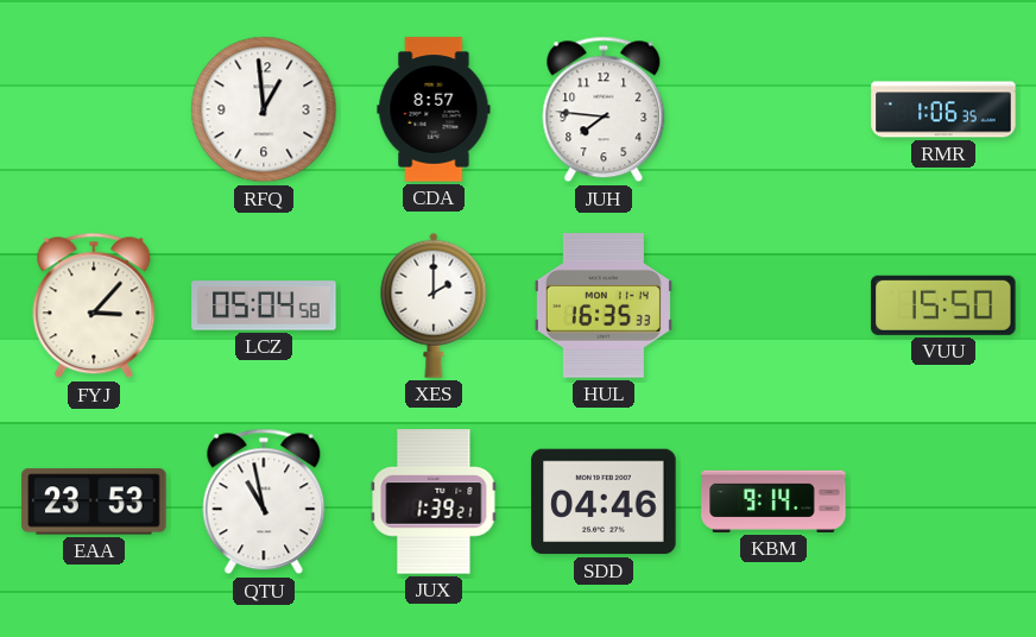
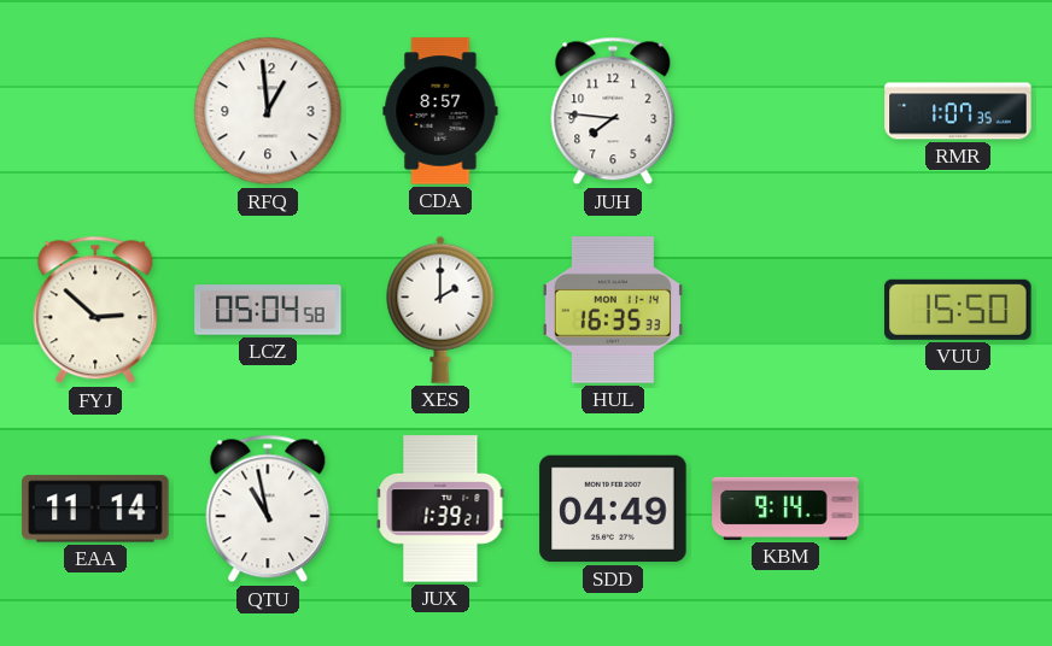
RMR: 1:06 -> 1:07 (958, 111)
FYJ: 3:07 -> 2:52 (95, 310)
EAA: 23:53 -> 11:14 (95, 509)
SDD: 04:46 -> 04:49 (613, 509)
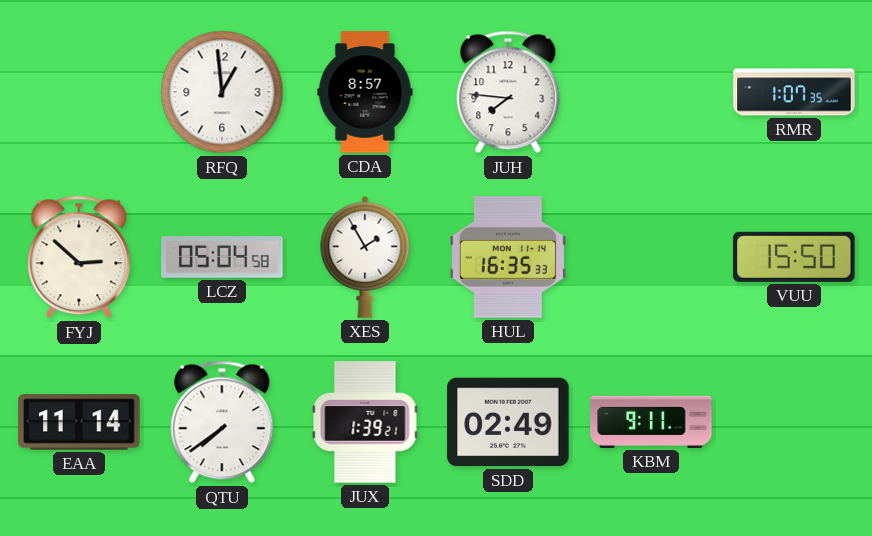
XES: 2:00 -> 1:55 (365, 257)
QTU: 10:58 -> 7:39 (222, 422)
SDD: 04:49 -> 02:49 (508, 422)
KBM: 9:14 -> 9:11 (651, 422)
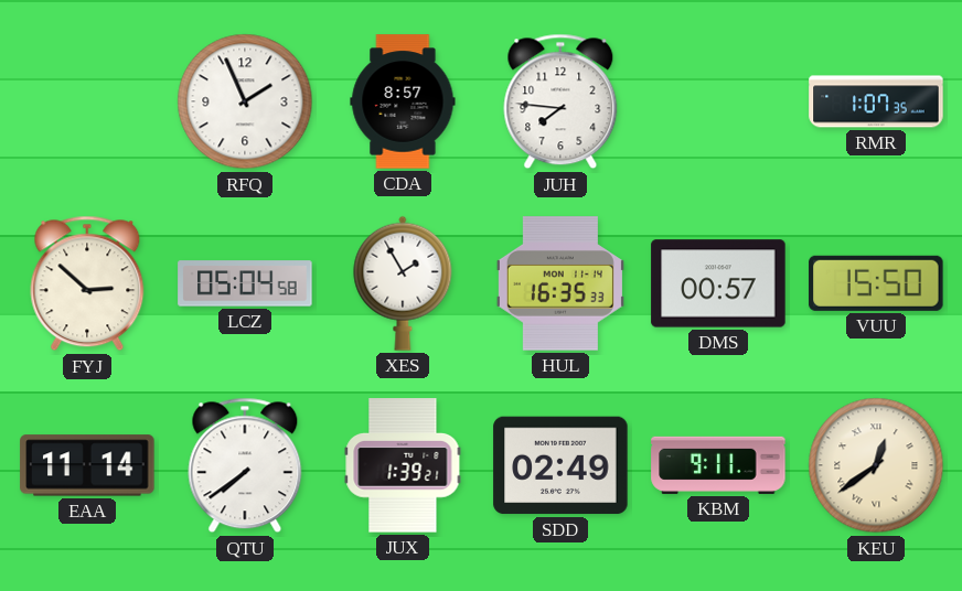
RFQ: 12:59 -> 1:56 (245, 101)
DMS: none -> 00:57 (718, 283)
KEU: none -> 12:39 (876, 465)
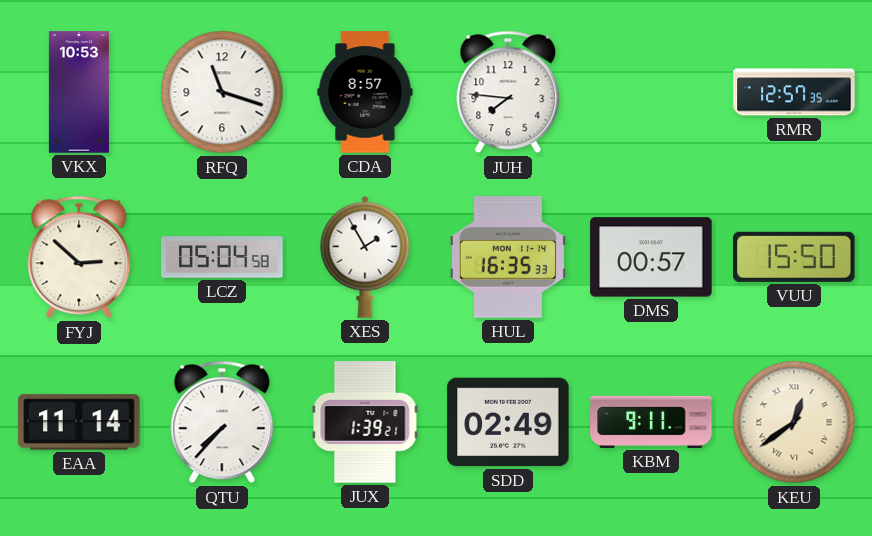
VKX: none -> 10:53 (79, 92)
RFQ: 1:56 -> 11:18 (222, 92)
RMR: 1:07 -> 12:57 (794, 92)
QTU: 7:39 -> 7:37 (222, 422)
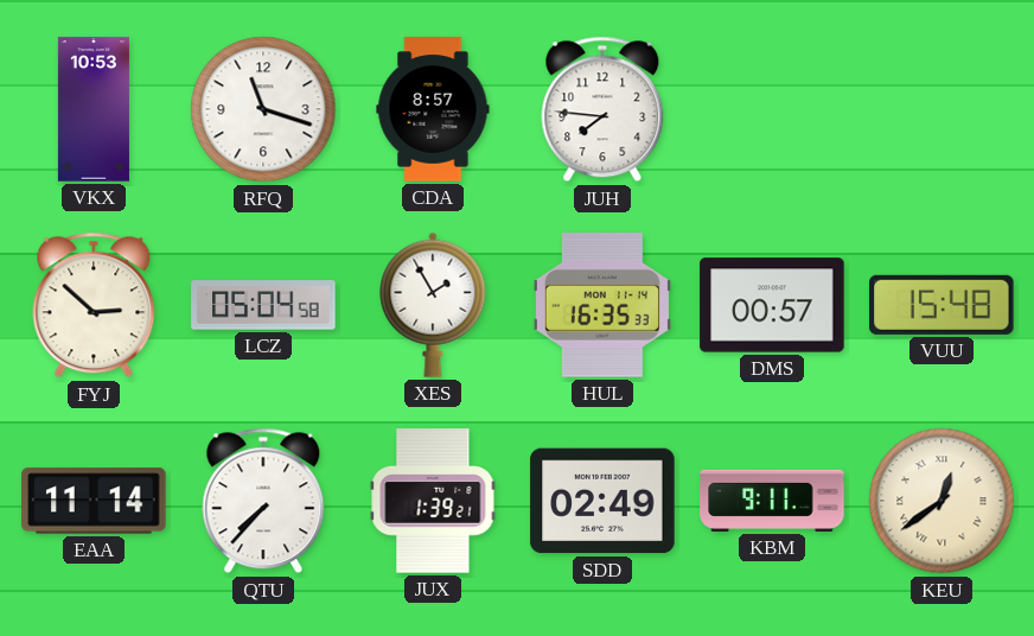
RMR: 12:57 -> none (794, 92)
VUU: 15:50 -> 15:48 (942, 305)
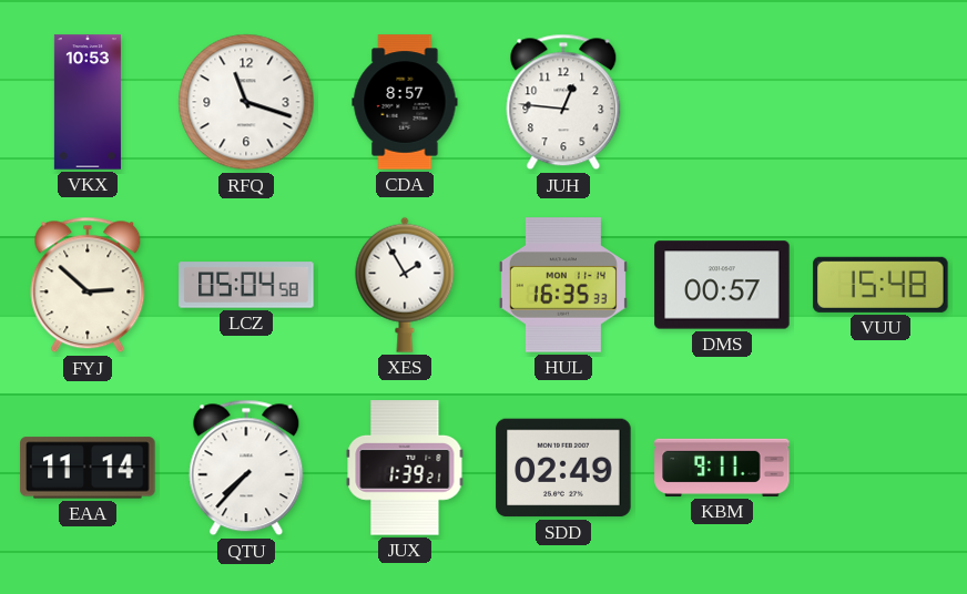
JUH: 7:46 -> 12:46 (563, 102)
KEU: 12:39 -> none (942, 501)
